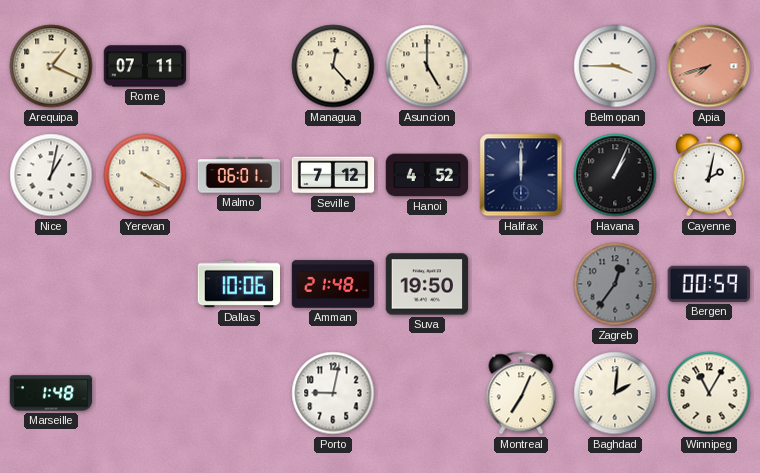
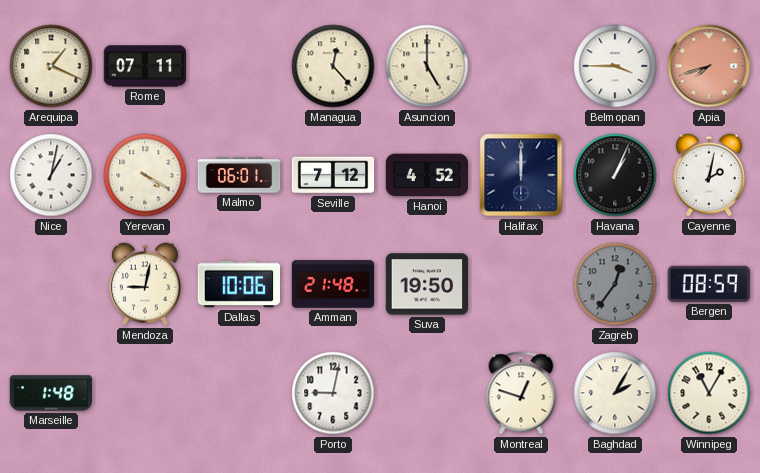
Mendoza: none -> 9:02 (146, 284)
Bergen: 00:59 -> 08:59 (709, 284)
Montreal: 7:04 -> 12:48 (521, 393)
Baghdad: 2:01 -> 2:05 (615, 393)
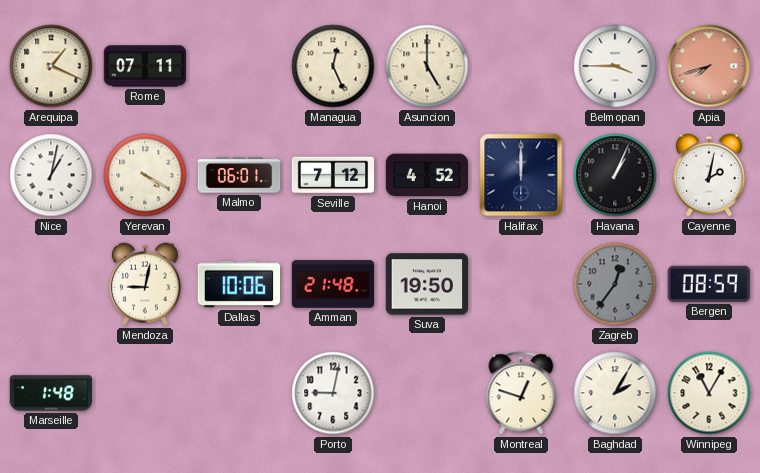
Managua: 12:23 -> 12:26 (333, 66)
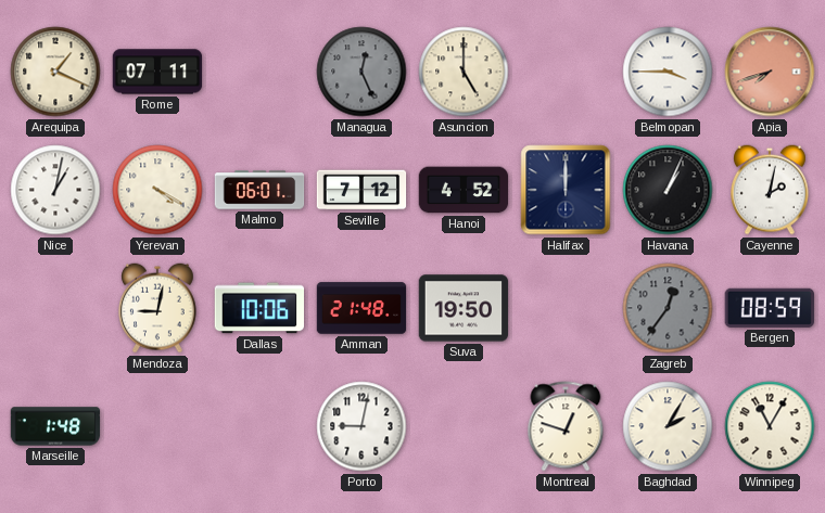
Managua dial: cream -> grey (361, 72)
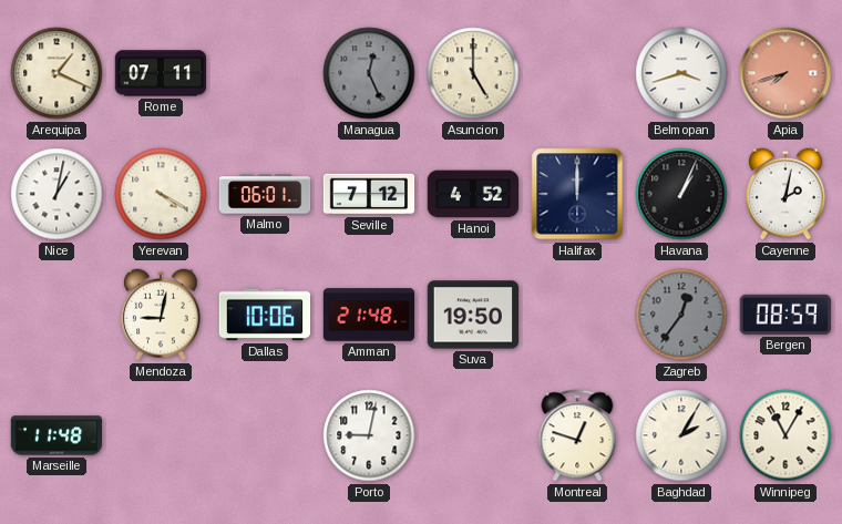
Belmopan: 3:45 -> 3:42 (681, 73)
Marseille: 1:48 -> 11:48 (57, 435)
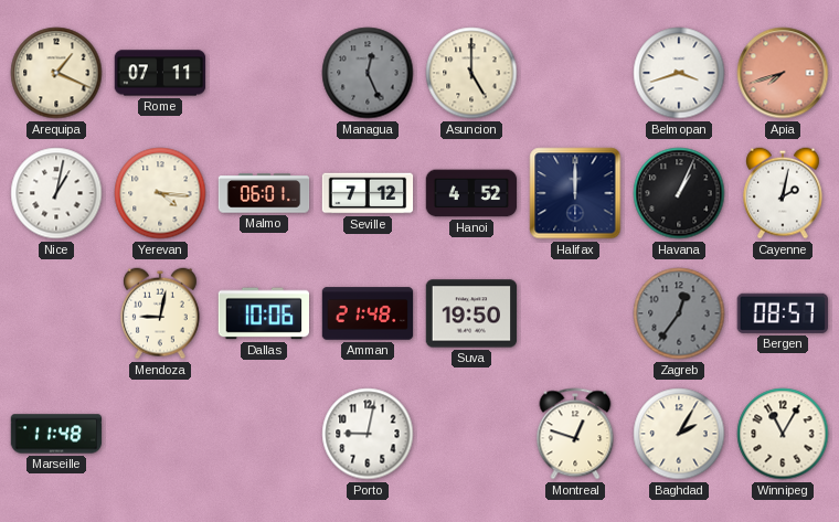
Yerevan: 4:20 -> 4:16 (160, 193)
Bergen: 08:59 -> 08:57 (783, 313)
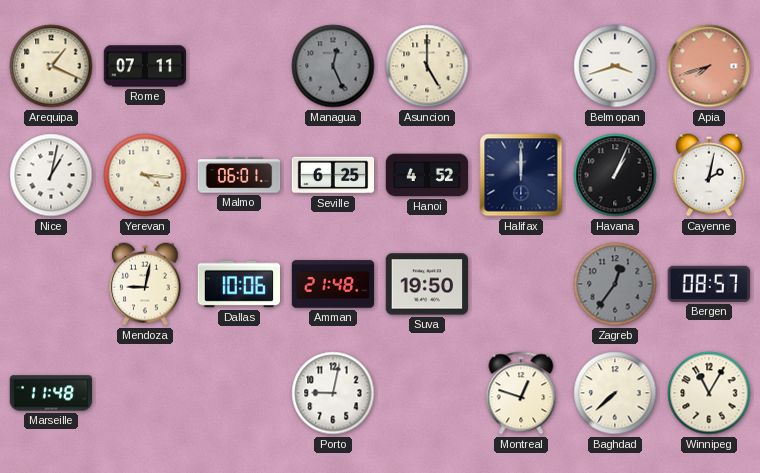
Seville: 7:12 -> 6:25 (333, 175)
Baghdad: 2:05 -> 7:38 (615, 393)
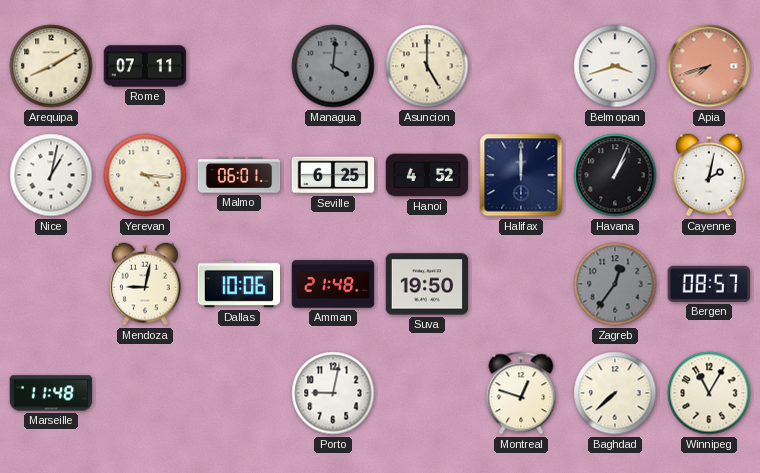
Arequipa: 1:19 -> 8:10 (51, 66)
Managua: 12:26 -> 4:01 (333, 66)
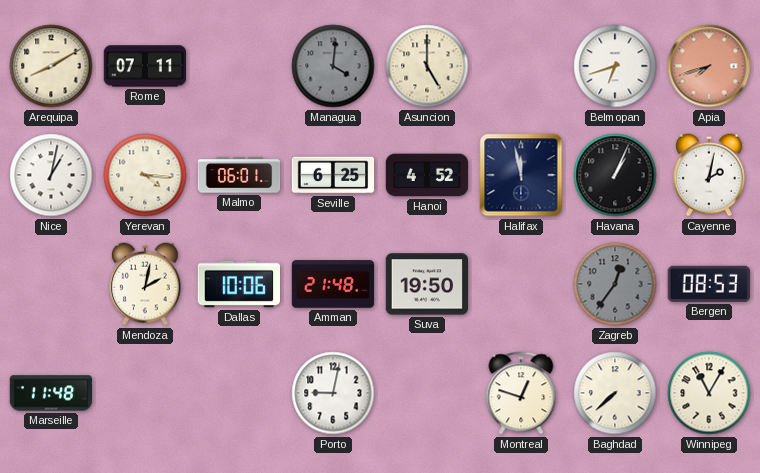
Belmopan: 3:42 -> 6:42 (615, 66)
Halifax: 12:00 -> 11:58 (521, 175)
Mendoza: 9:02 -> 2:02 (146, 284)
Bergen: 08:57 -> 08:53 (709, 284)
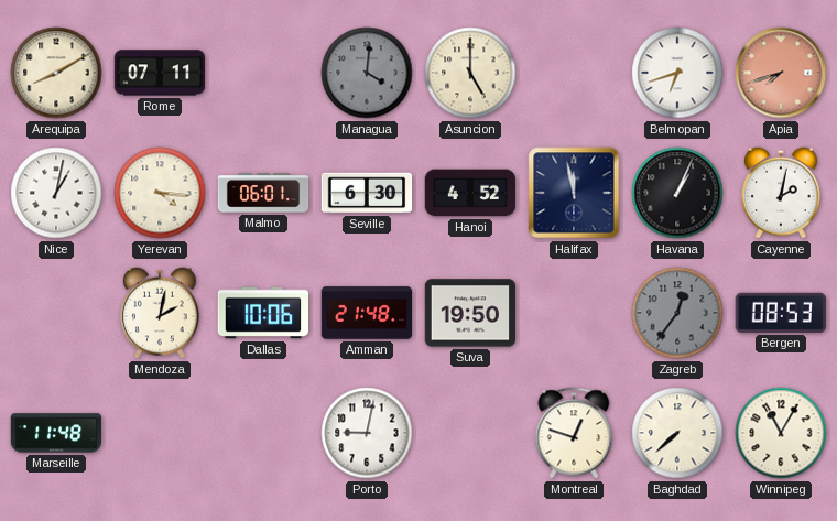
Seville: 6:25 -> 6:30 (367, 193)
